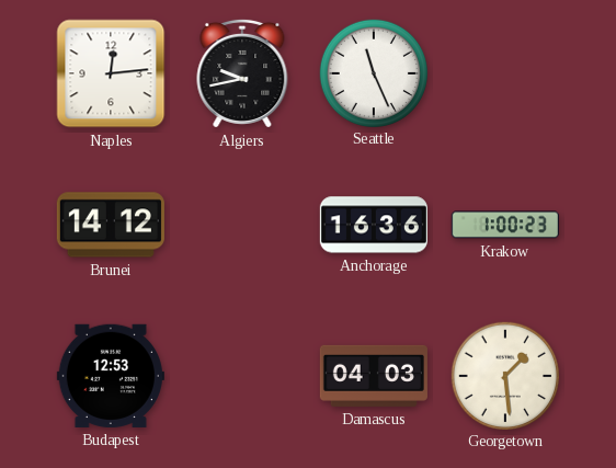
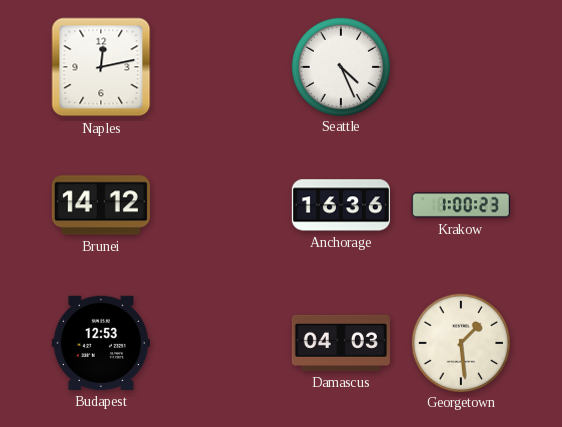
Naples: 12:14 -> 12:13 (101, 67)
Algiers: 9:43 -> none (242, 73)
Seattle: 11:26 -> 4:26 (340, 66)
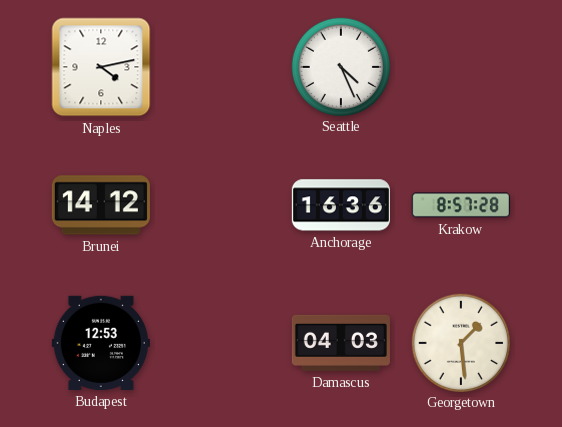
Naples: 12:13 -> 4:13 (101, 67)
Krakow: 1:00 -> 8:57 (461, 205)
